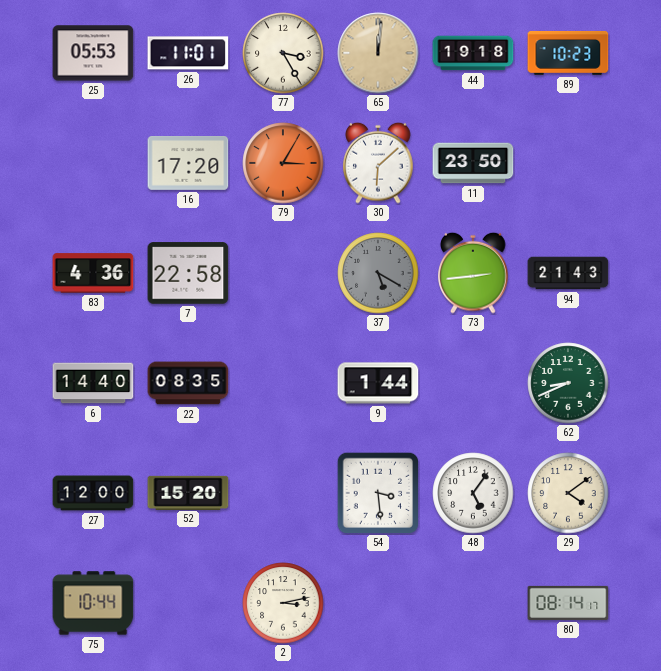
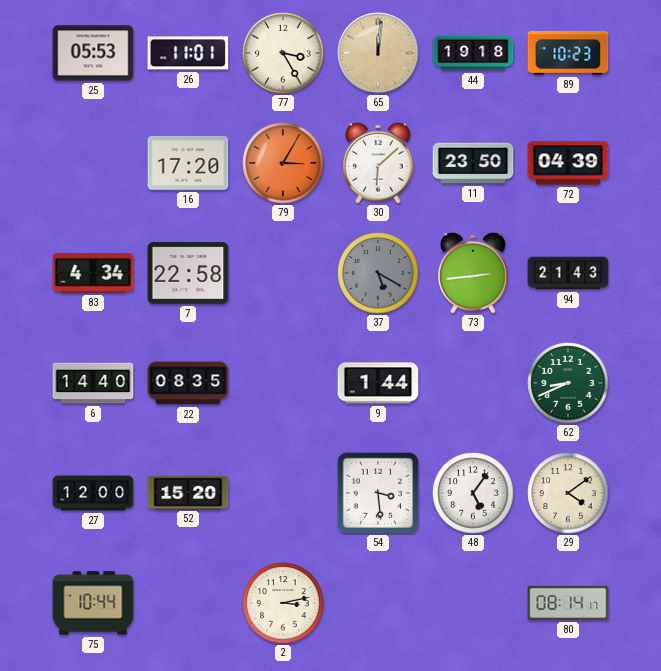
72: none -> 04:39 (568, 163)
83: 4:36 -> 4:34 (93, 273)
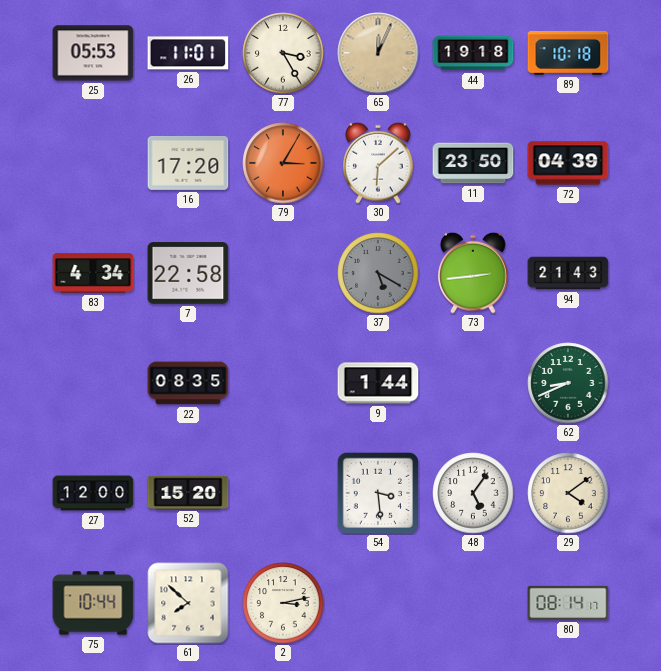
65: 12:01 -> 12:04 (378, 53)
89: 10:23 -> 10:18 (568, 53)
6: 14:40 -> none (93, 383)
61: none -> 7:52 (188, 603)
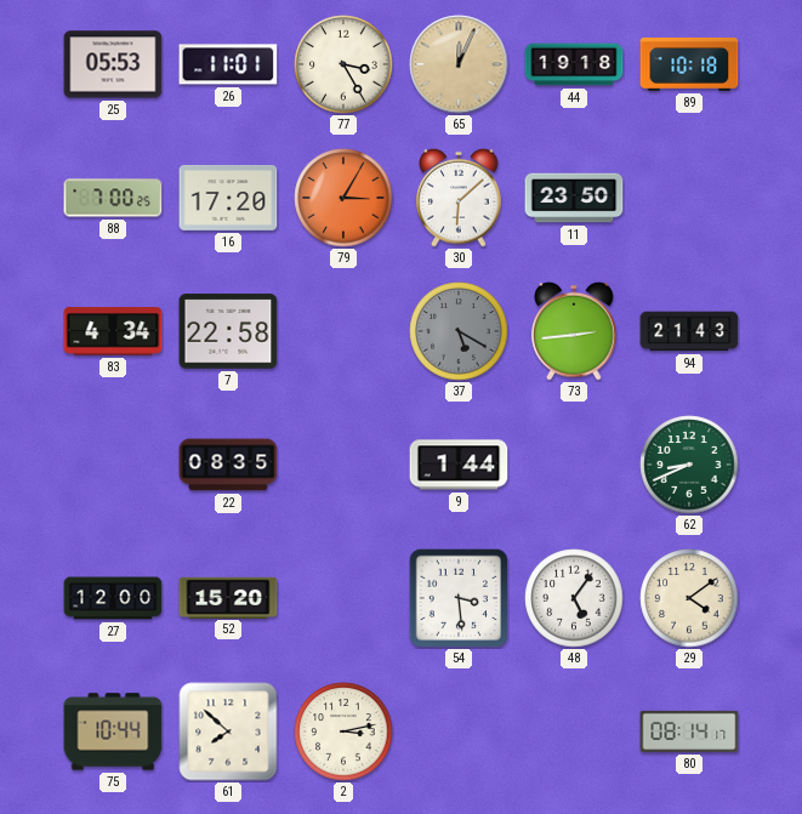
88: none -> 7:00 (113, 198)
72: 04:39 -> none (568, 163)
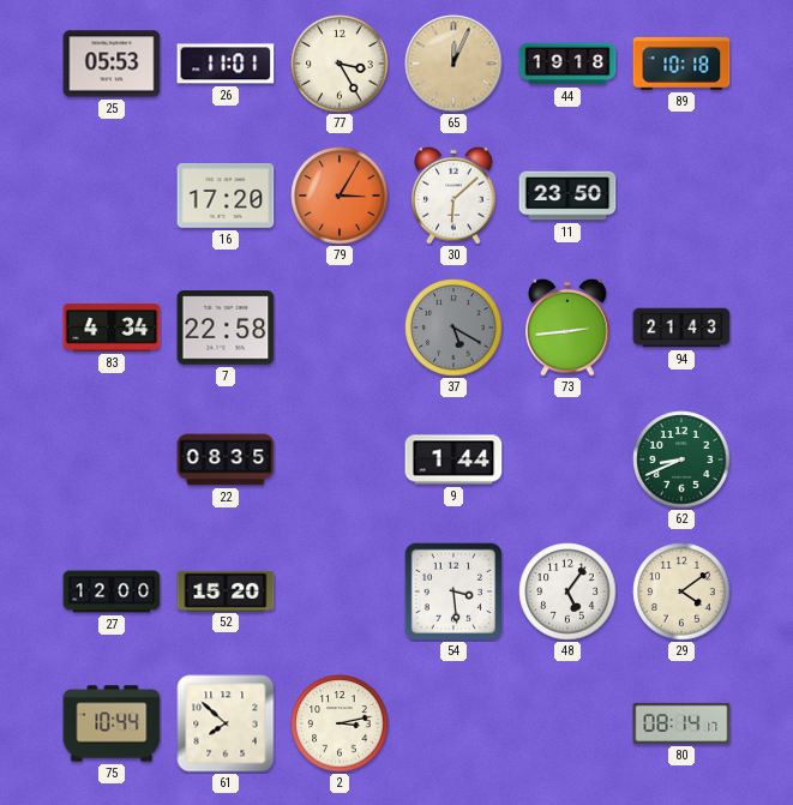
88: 7:00 -> none (113, 198)
